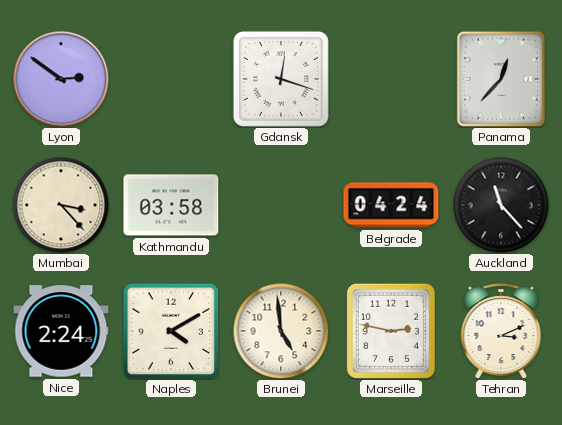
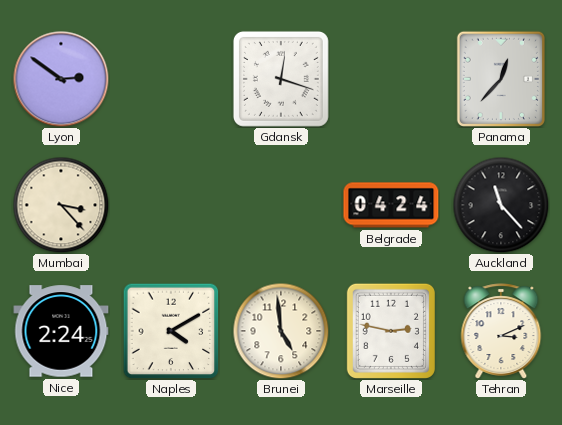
Kathmandu: 03:58 -> none (171, 205)
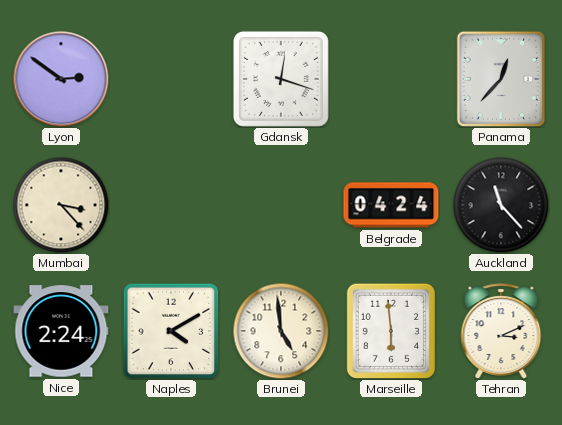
Marseille: 2:47 -> 5:59 (391, 331)
